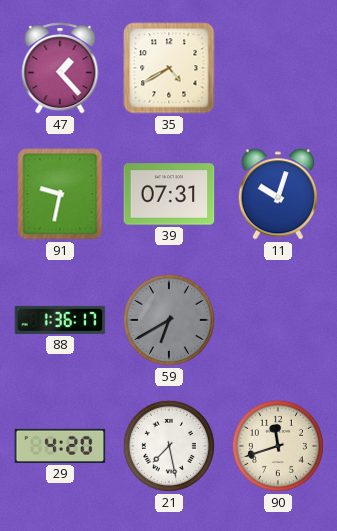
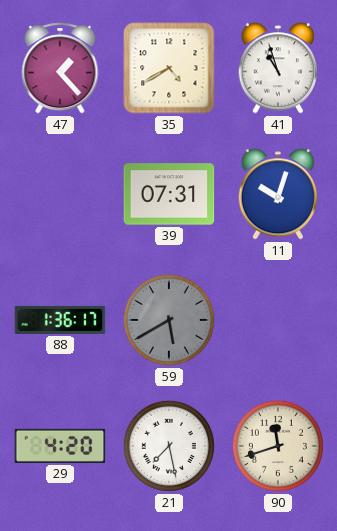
41: none -> 10:57 (278, 68)
91: 9:32 -> none (60, 194)
59: 6:40 -> 5:40 (169, 320)
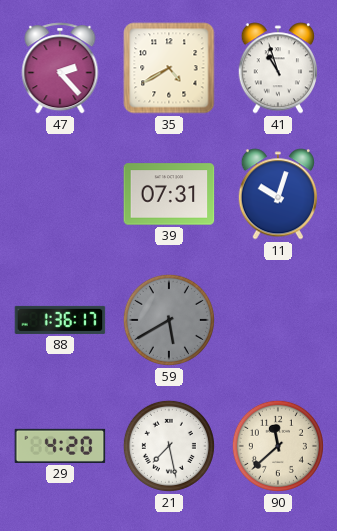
47: 1:23 -> 2:23 (60, 68)
90: 11:42 -> 11:38 (278, 446)
